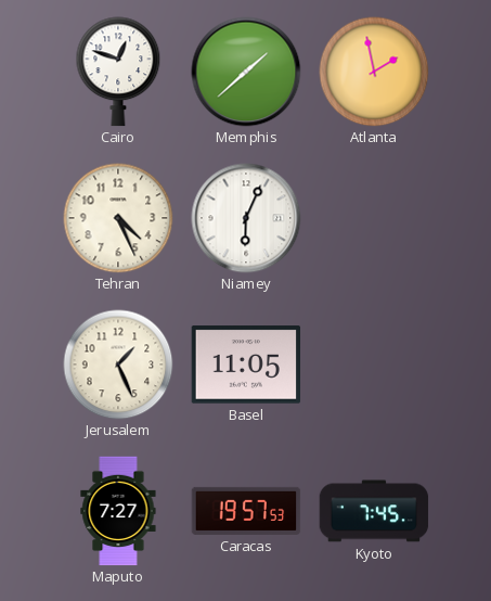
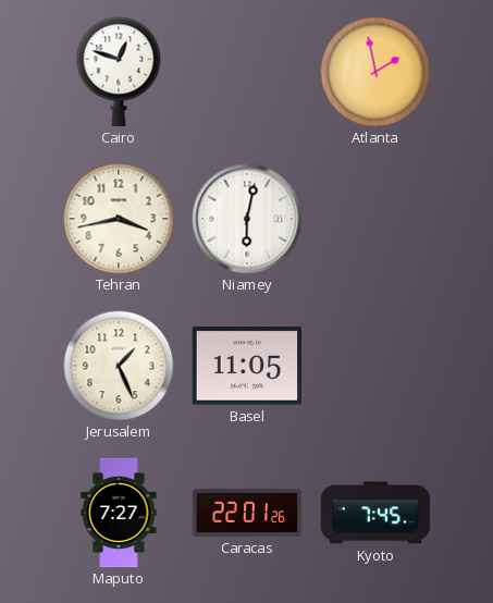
Memphis: 1:38 -> none (246, 72)
Tehran: 4:26 -> 3:43 (119, 219)
Niamey: 6:04 -> 6:02 (247, 219)
Caracas: 19:57 -> 22:01 (247, 513)
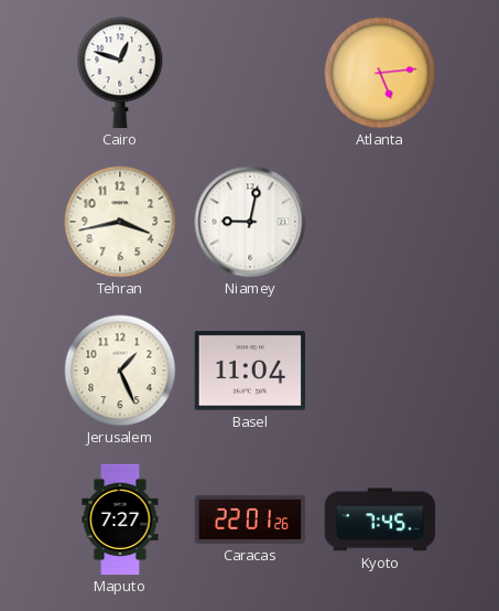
Atlanta: 1:58 -> 5:14 (380, 73)
Niamey: 6:02 -> 9:02 (250, 222)
Basel: 11:05 -> 11:04 (250, 371)
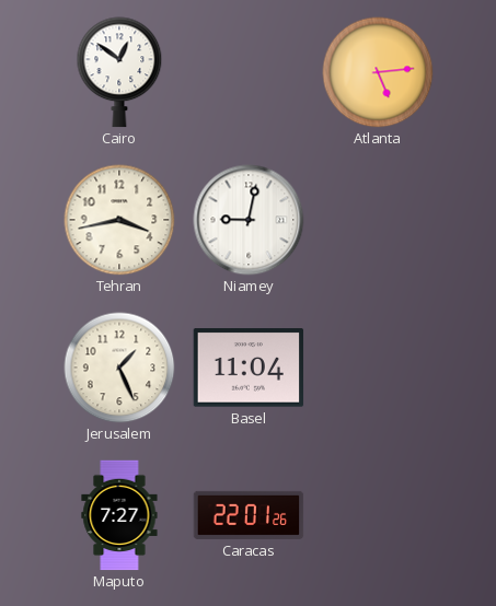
Cairo: 12:48 -> 12:51 (119, 72)
Kyoto: 7:45 -> none (380, 519)
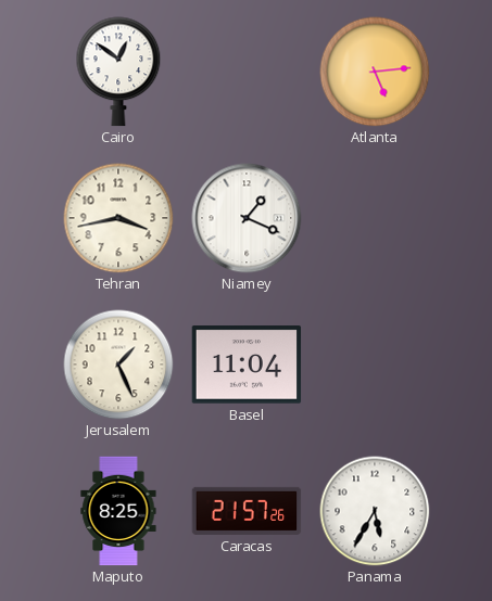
Niamey: 9:02 -> 1:19 (247, 218)
Maputo: 7:27 -> 8:25 (118, 511)
Caracas: 22:01 -> 21:57 (247, 511)
Panama: none -> 5:35 (375, 511)
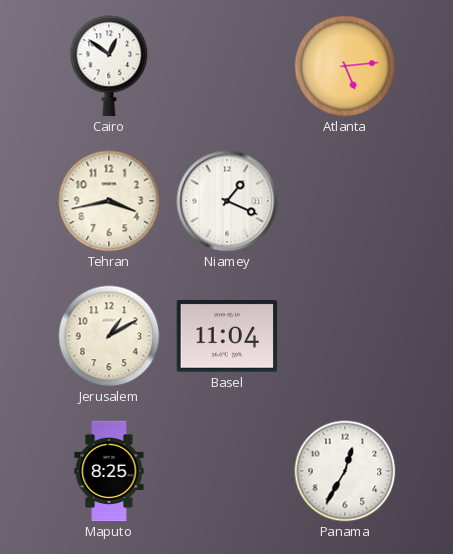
Jerusalem: 1:26 -> 1:10 (109, 336)
Caracas: 21:57 -> none (247, 511)
Panama: 5:35 -> 12:35 (345, 471)
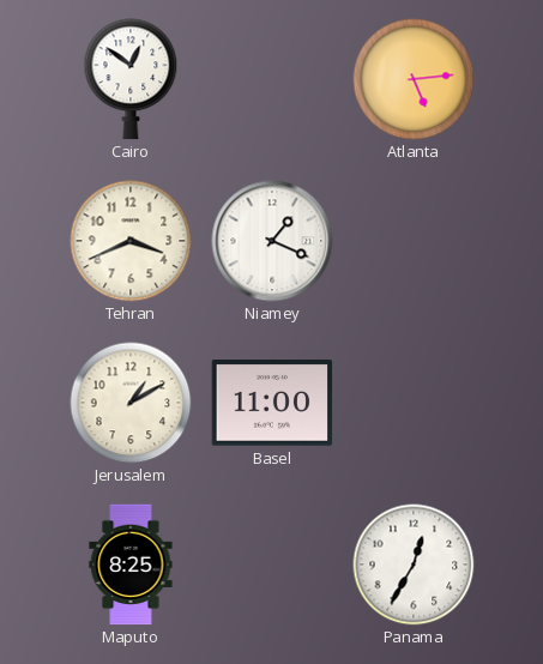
Tehran: 3:43 -> 3:41 (131, 241)
Basel: 11:04 -> 11:00 (272, 403)
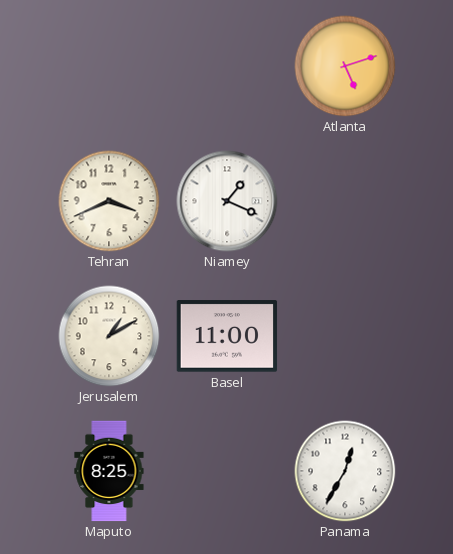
Cairo: 12:51 -> none (131, 79)
Atlanta: 5:14 -> 5:12 (345, 66)
